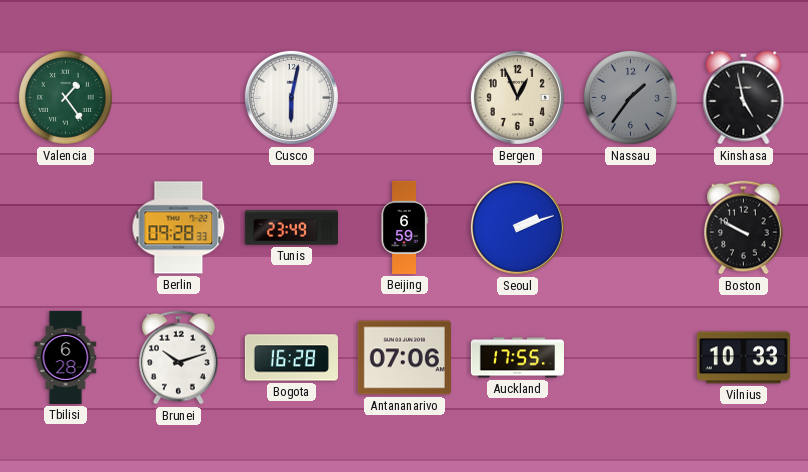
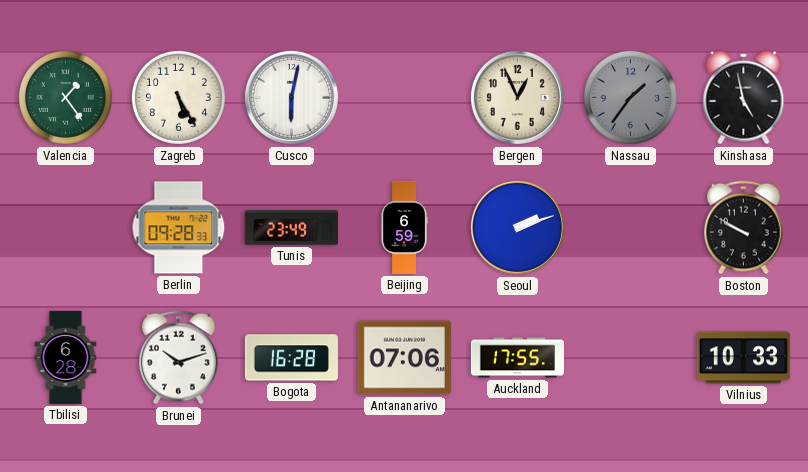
Zagreb: none -> 5:25 (178, 97)
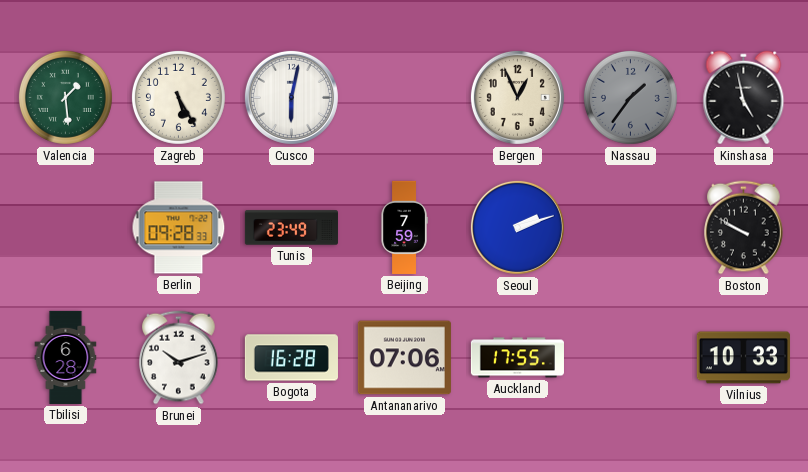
Valencia: 1:24 -> 1:29 (65, 97)
Beijing: 6:59 -> 7:59 (404, 227)
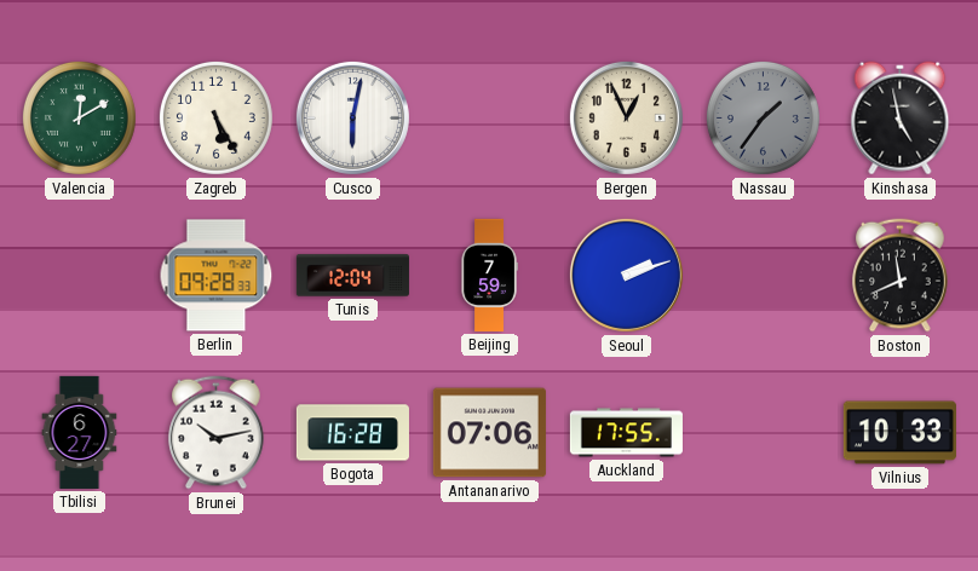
Valencia: 1:29 -> 12:10 (79, 117)
Tunis: 23:49 -> 12:04 (352, 276)
Boston: 9:50 -> 11:41 (901, 276)
Tbilisi: 6:28 -> 6:27 (80, 432)
Brunei: 10:12 -> 10:13 (217, 433)
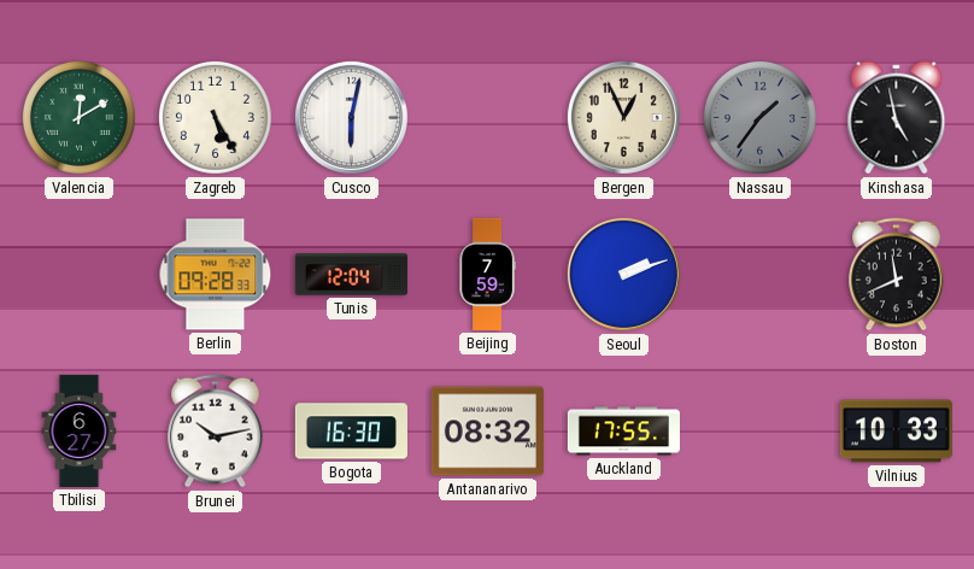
Bogota: 16:28 -> 16:30 (351, 432)
Antananarivo: 07:06 -> 08:32 (487, 432)
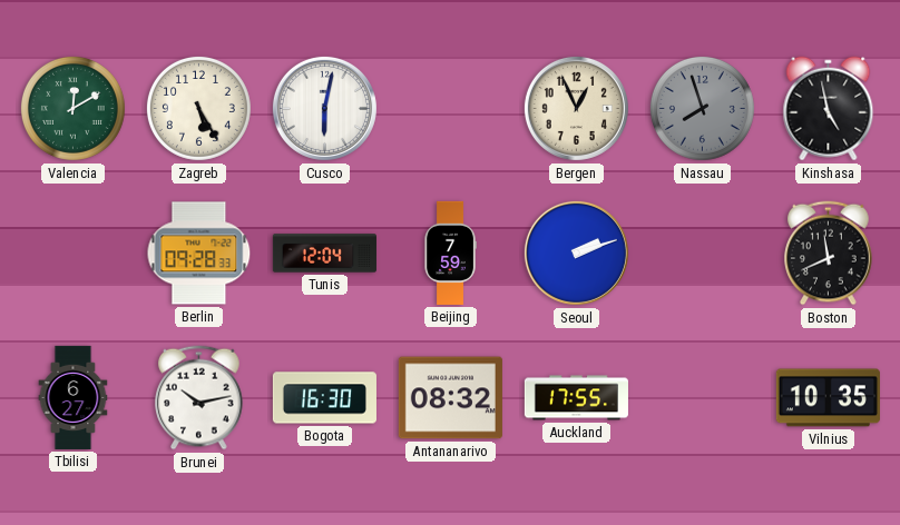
Nassau: 1:36 -> 7:57 (702, 108)
Vilnius: 10:33 -> 10:35 (828, 398)
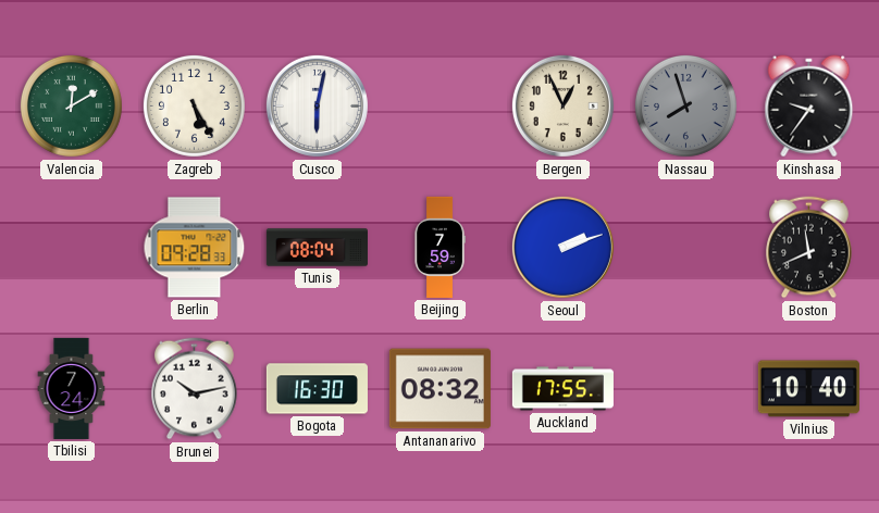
Kinshasa: 4:58 -> 9:36 (809, 107)
Tunis: 12:04 -> 08:04 (317, 248)
Tbilisi: 6:27 -> 7:24 (72, 388)
Vilnius: 10:35 -> 10:40 (808, 389)
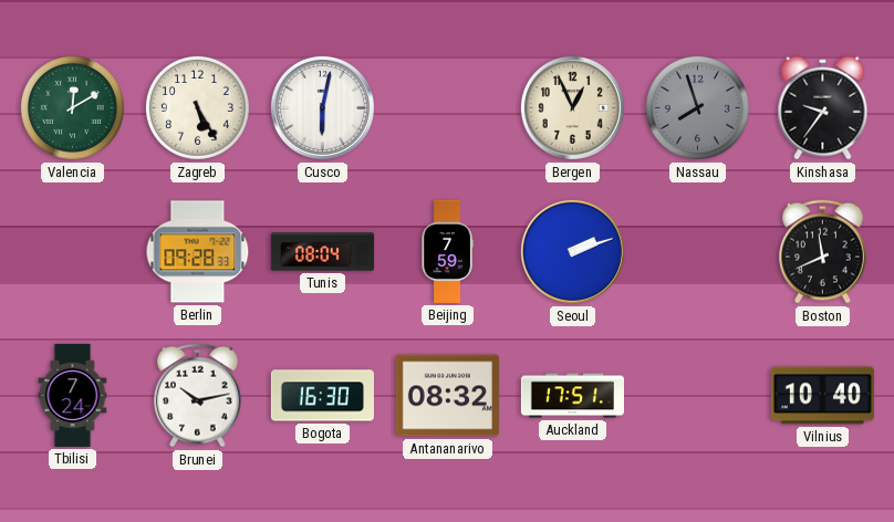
Auckland: 17:55 -> 17:51 (572, 396)
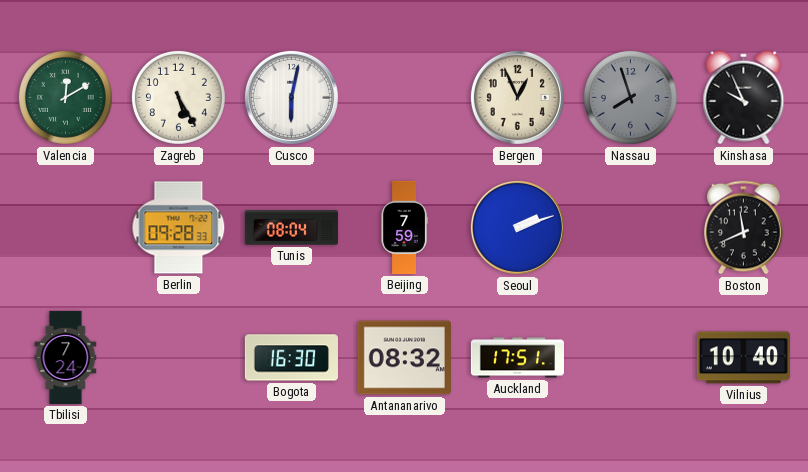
Kinshasa: 9:36 -> 9:56 (744, 98)
Brunei: 10:13 -> none (198, 396)
